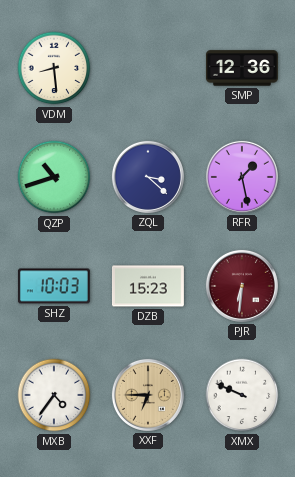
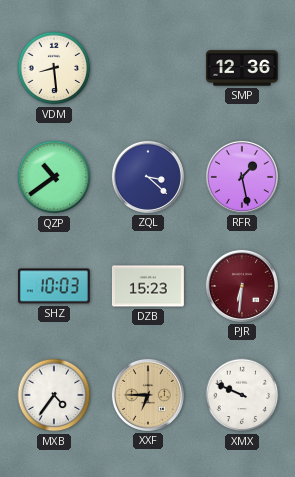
QZP: 10:42 -> 10:39 (54, 177)
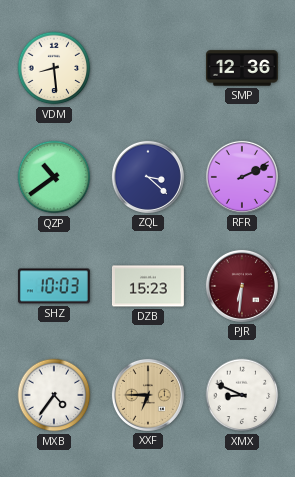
RFR: 1:28 -> 2:11 (242, 177)
XMX: 9:49 -> 8:49 (242, 395)
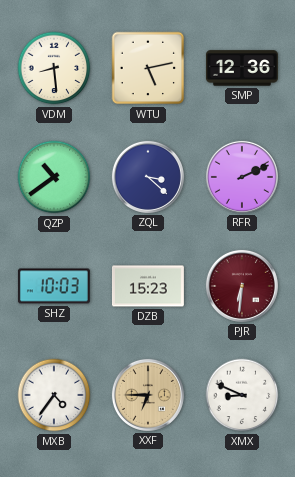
WTU: none -> 5:13 (148, 68)
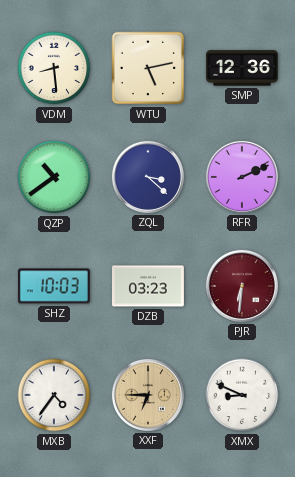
DZB: 15:23 -> 03:23 (148, 286)
